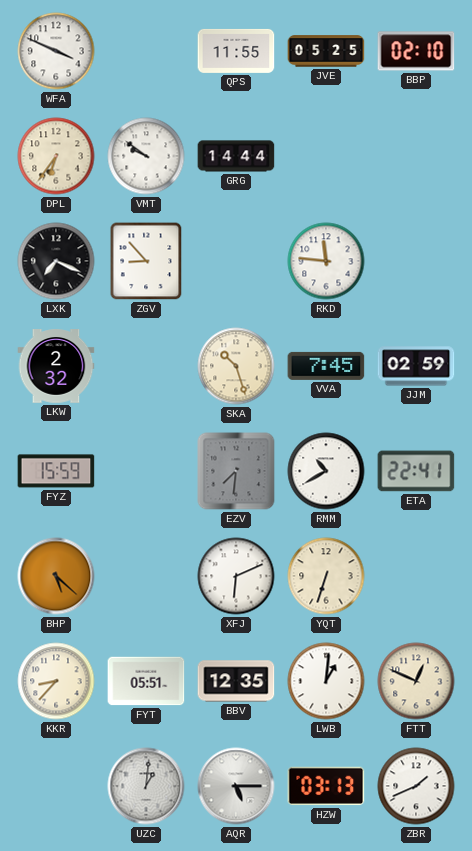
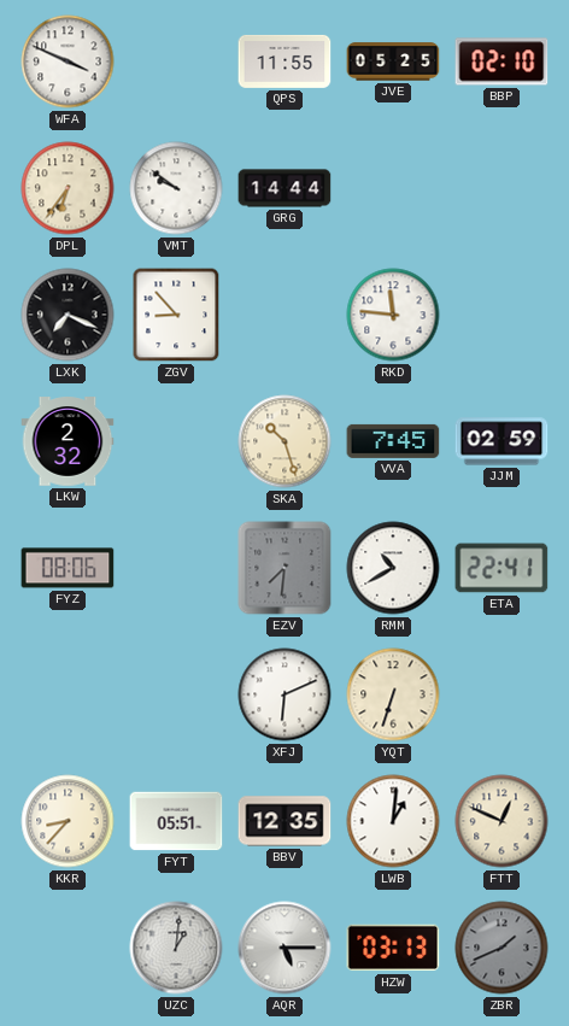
FYZ: 15:59 -> 08:06 (68, 568)
BHP: 5:22 -> none (56, 576)
ZBR dial: white -> grey (501, 948)
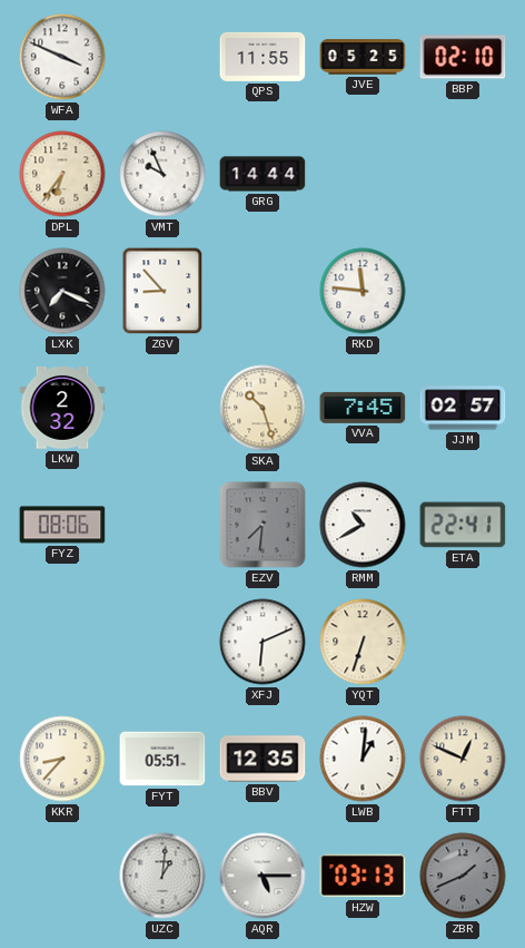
VMT: 9:51 -> 9:56 (162, 174)
JJM: 02:59 -> 02:57 (463, 408)
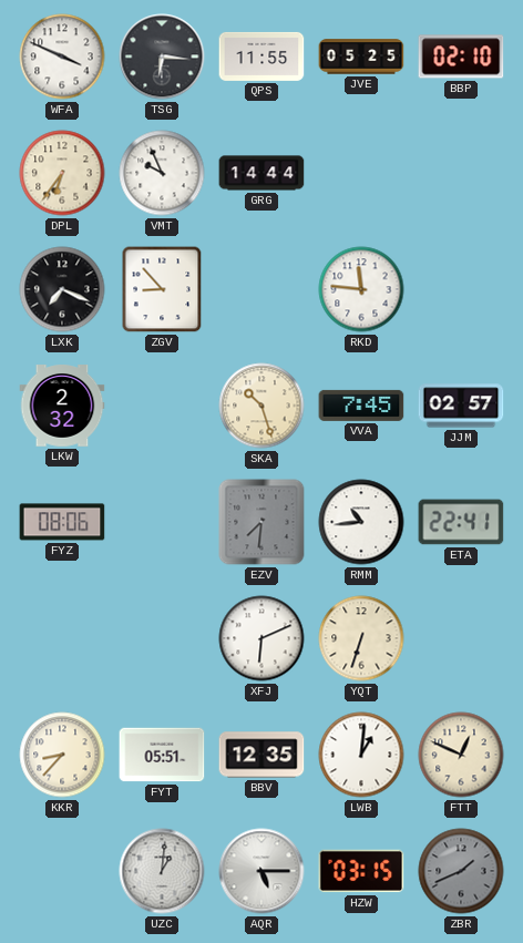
TSG: none -> 6:16 (162, 57)
RMM: 10:40 -> 10:44 (361, 522)
HZW: 03:13 -> 03:15 (361, 871)
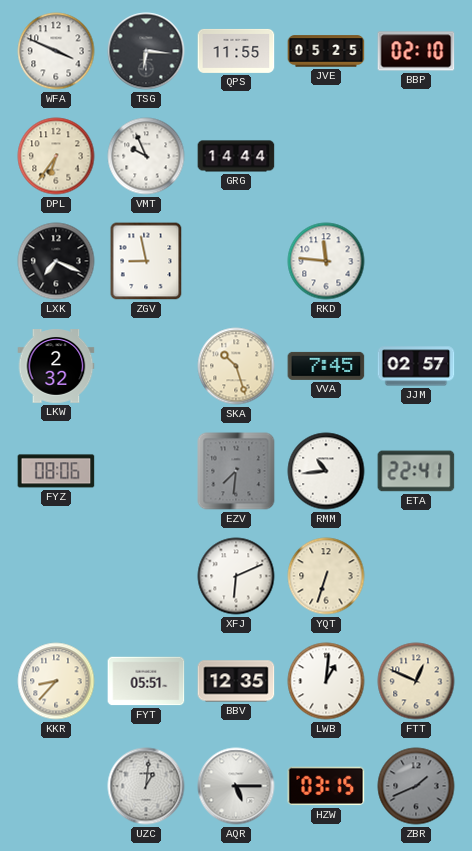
ZGV: 8:53 -> 8:58 (146, 261)
